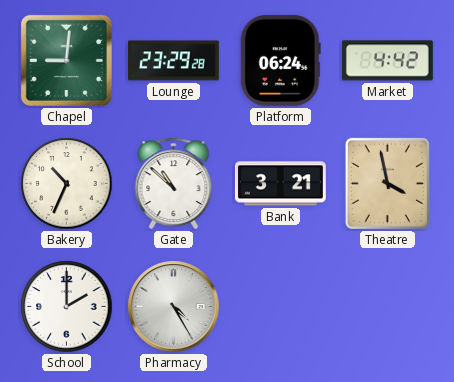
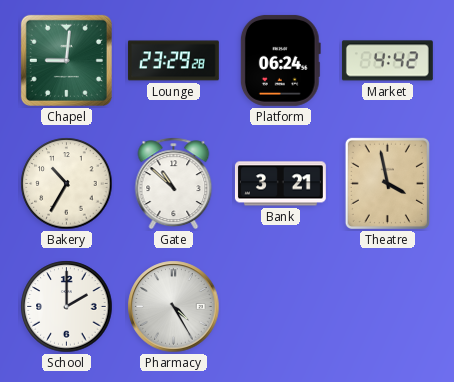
Bakery: 10:34 -> 10:35 (67, 184)
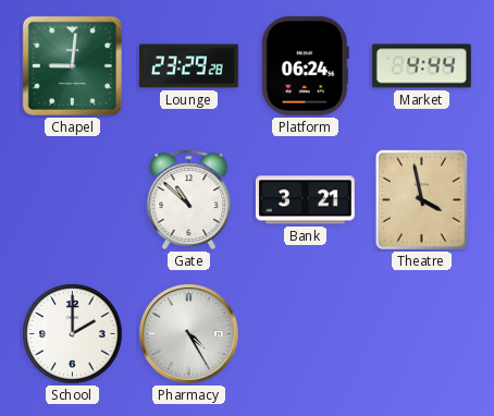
Market: 4:42 -> 4:44 (421, 66)
Bakery: 10:35 -> none (67, 184)
